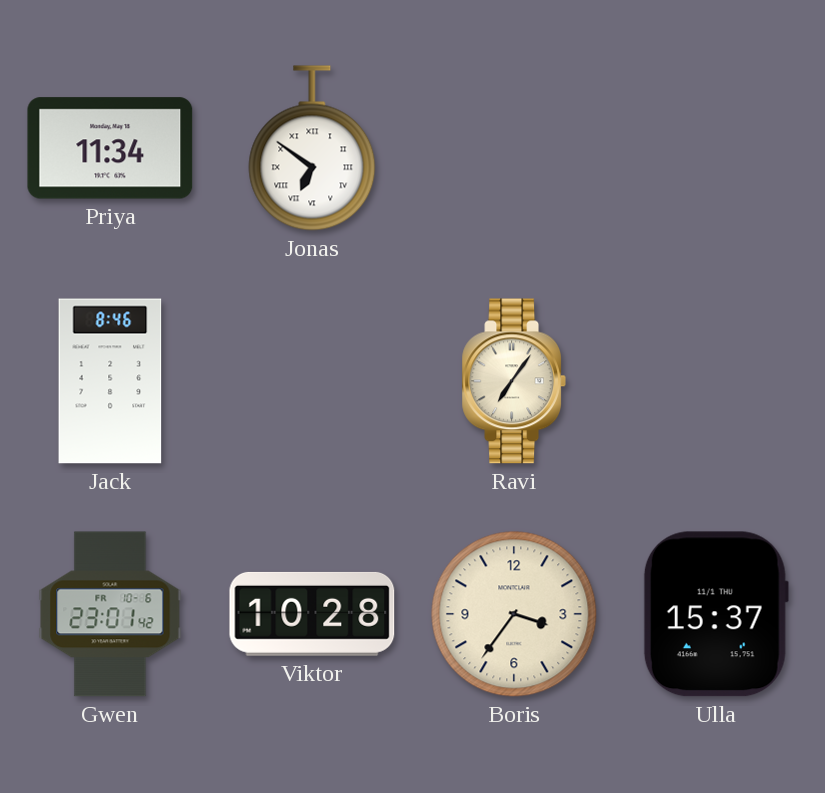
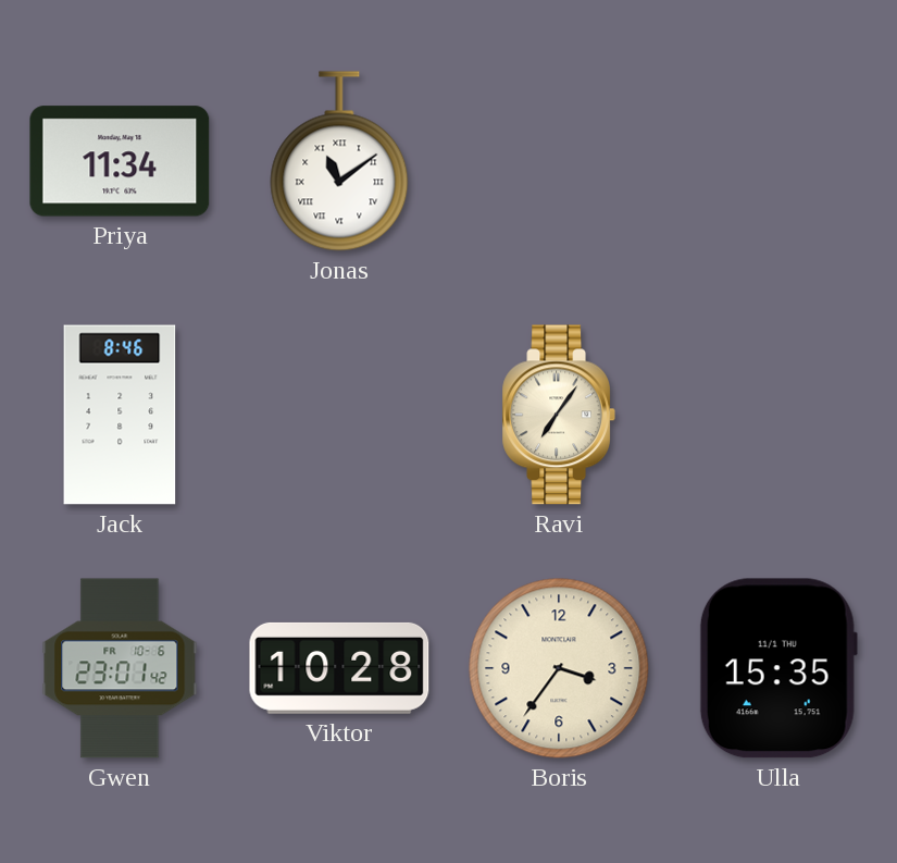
Jonas: 6:51 -> 11:09 (339, 161)
Ulla: 15:37 -> 15:35 (778, 668)
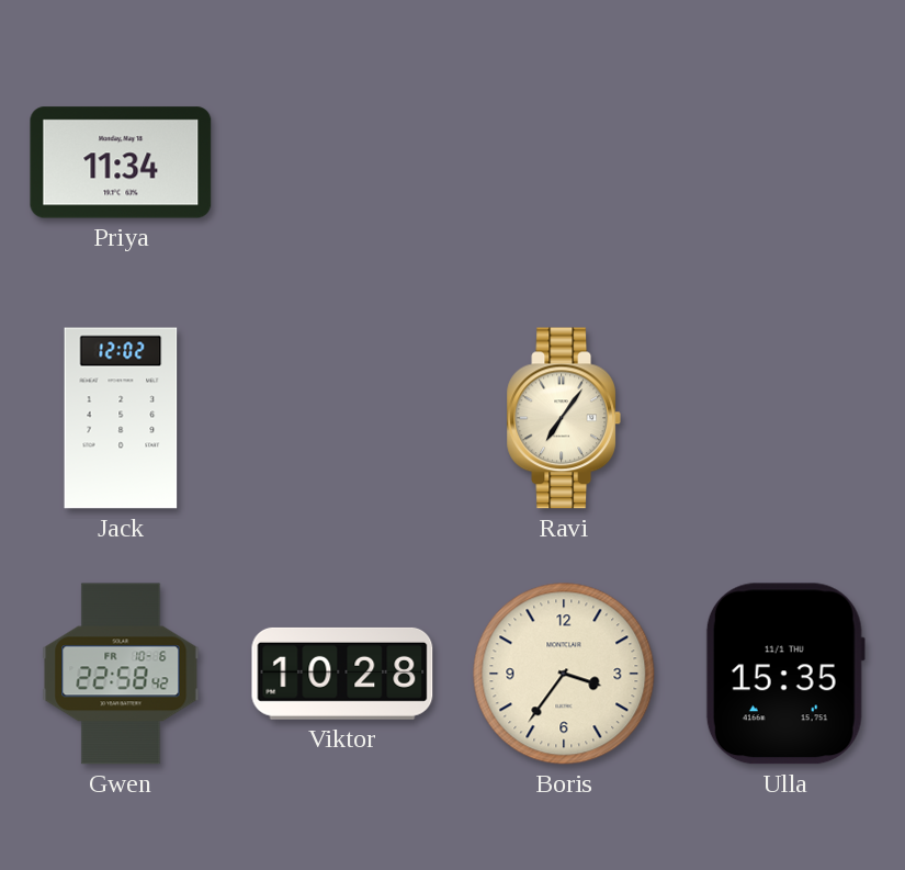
Jonas: 11:09 -> none (339, 161)
Jack: 8:46 -> 12:02 (121, 418)
Gwen: 23:01 -> 22:58 (121, 674)
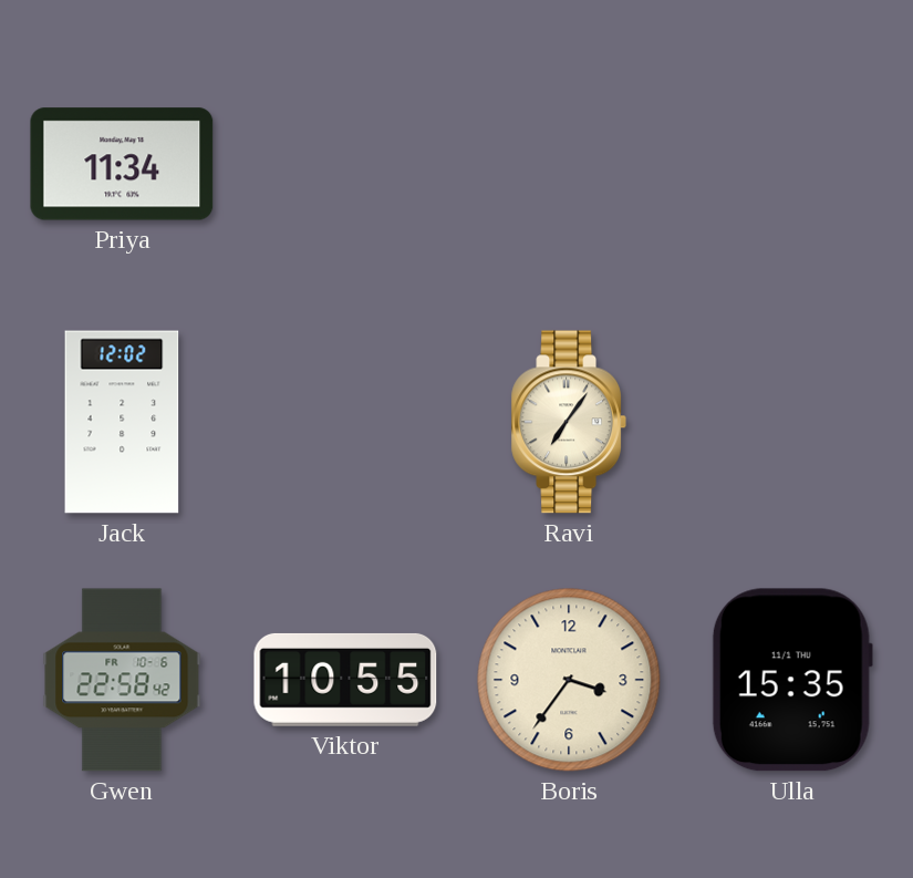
Viktor: 10:28 -> 10:55 (345, 680)
